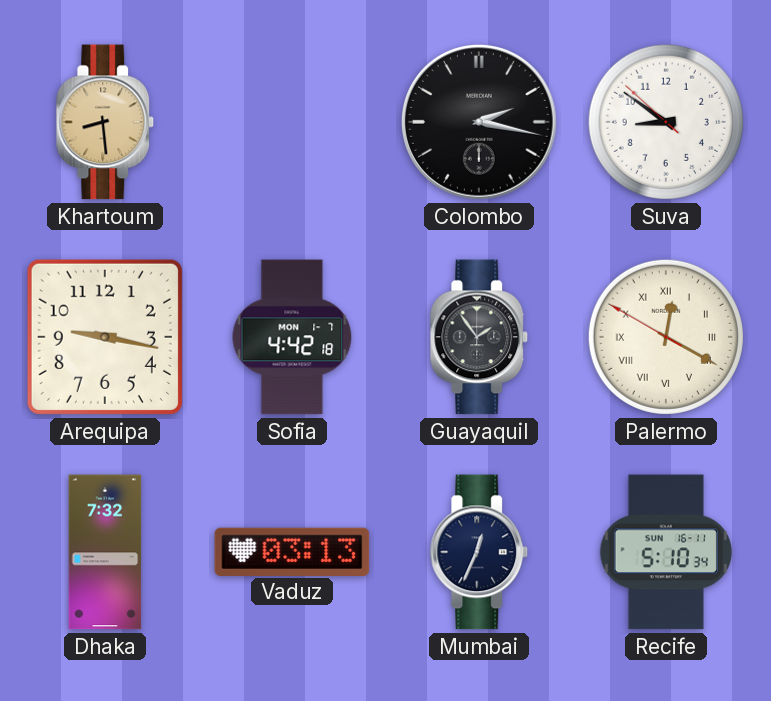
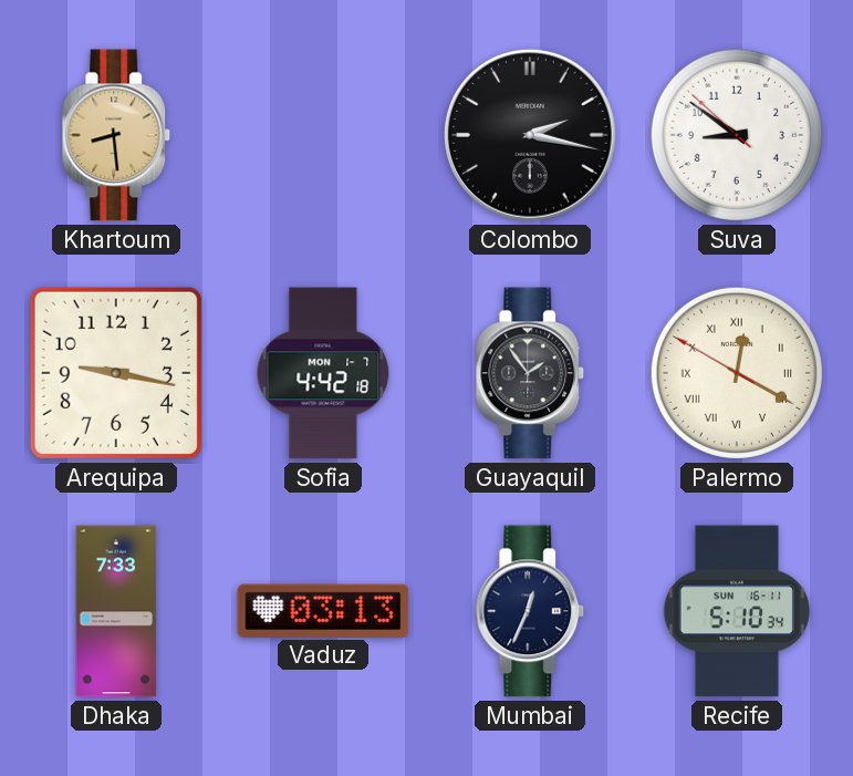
Dhaka: 7:32 -> 7:33 (116, 611)
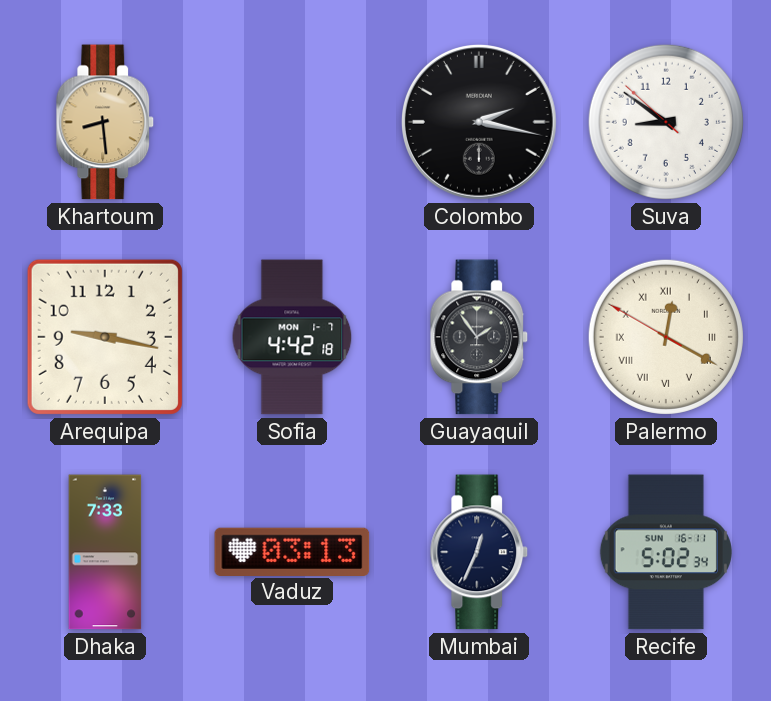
Recife: 5:10 -> 5:02 (666, 552)
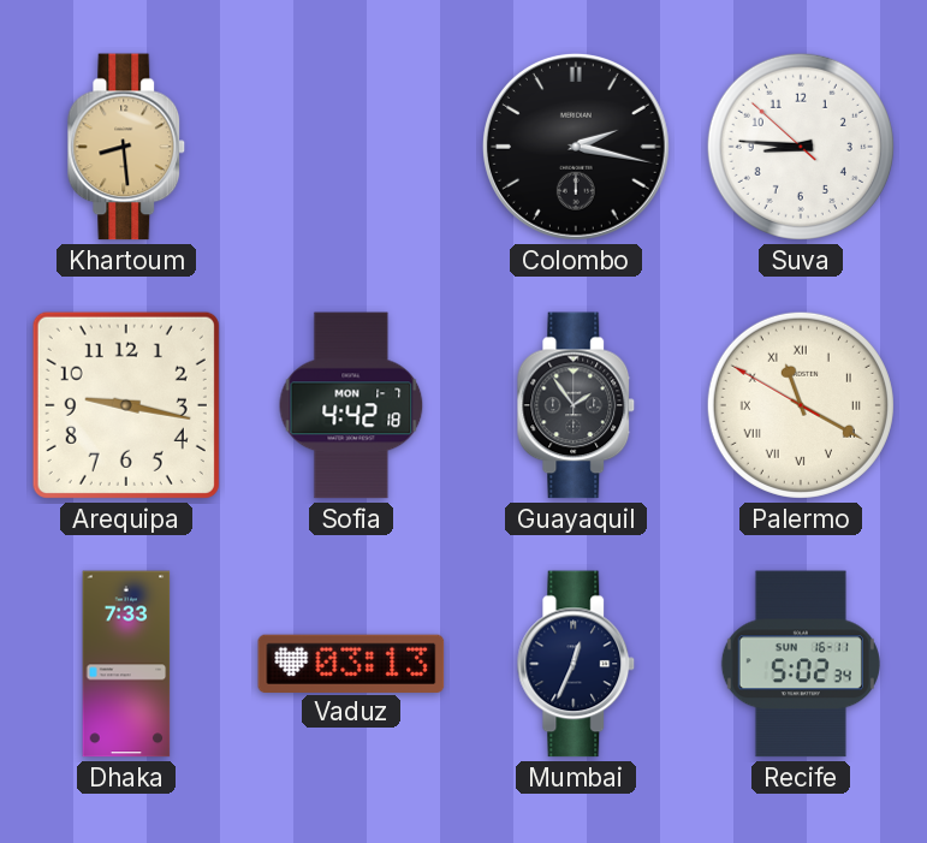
Suva: 8:50 -> 8:45 (801, 147)
Palermo: 12:19 -> 11:19 (801, 405)
